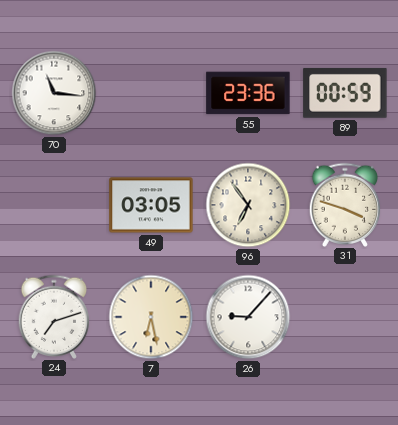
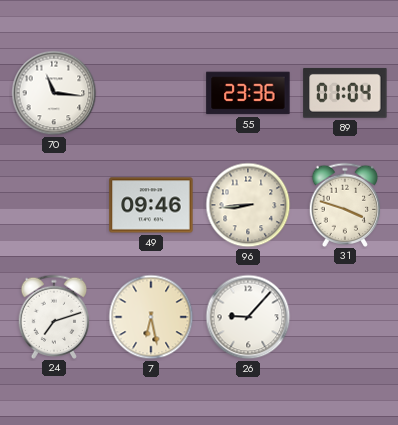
89: 00:59 -> 01:04 (345, 93)
49: 03:05 -> 09:46 (151, 205)
96: 6:54 -> 8:44 (248, 205)
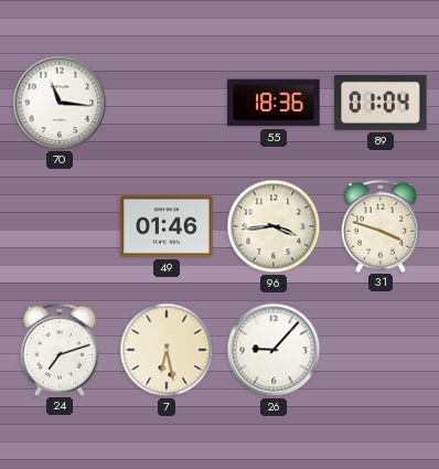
55: 23:36 -> 18:36 (274, 103)
49: 09:46 -> 01:46 (167, 226)
96: 8:44 -> 3:44 (274, 226)
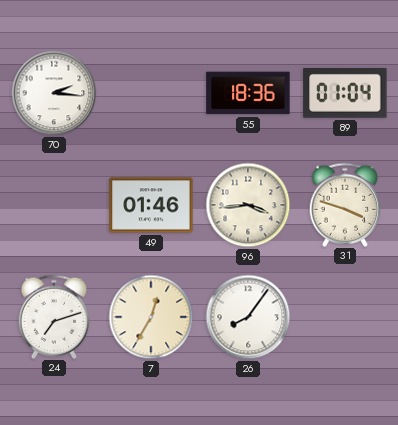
70: 11:16 -> 2:16 (54, 93)
7: 6:28 -> 12:35 (151, 317)
26: 9:07 -> 8:06 (248, 317)
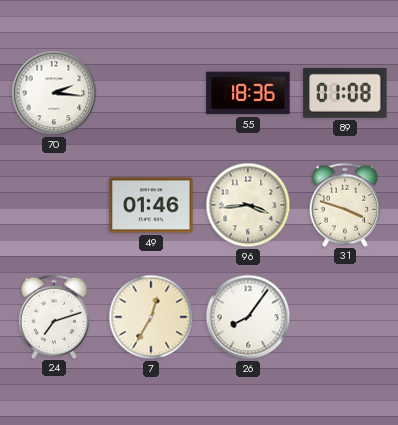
89: 01:04 -> 01:08 (345, 93)
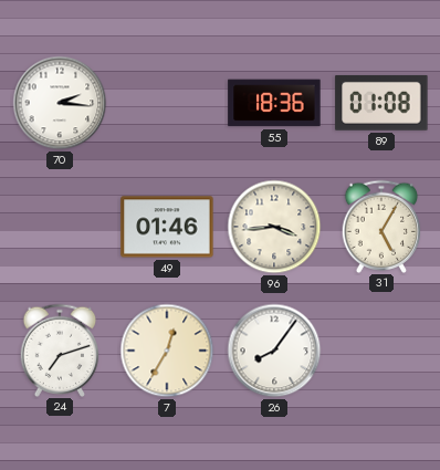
31: 3:48 -> 5:05 (381, 226)
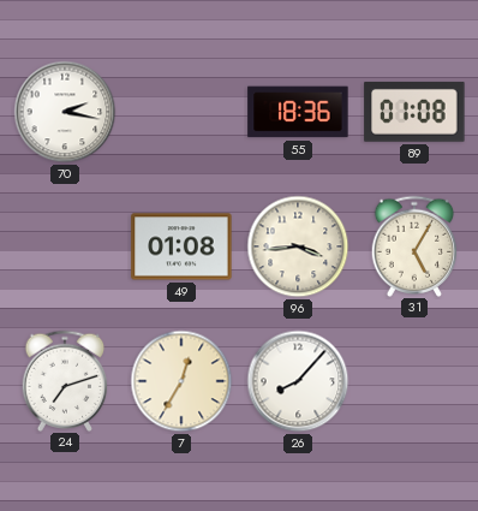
70: 2:16 -> 2:17 (65, 112)
49: 01:46 -> 01:08 (181, 246)
26: 8:06 -> 8:07 (298, 381)
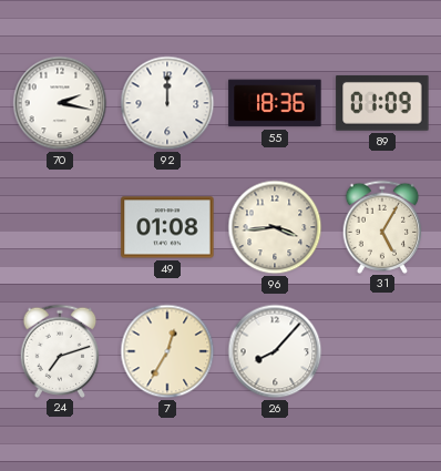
92: none -> 12:00 (167, 103)
89: 01:08 -> 01:09 (382, 103)
